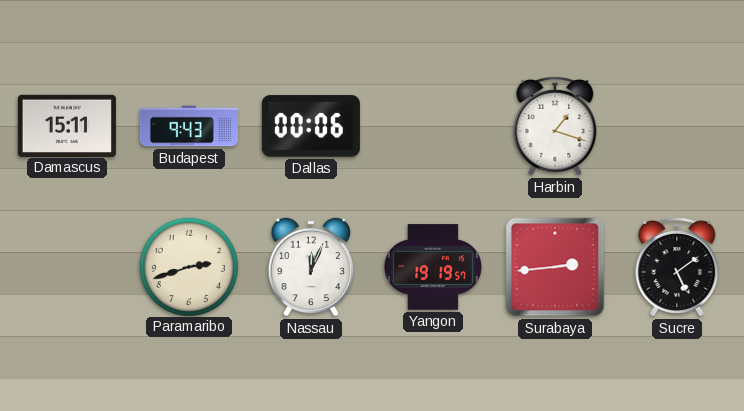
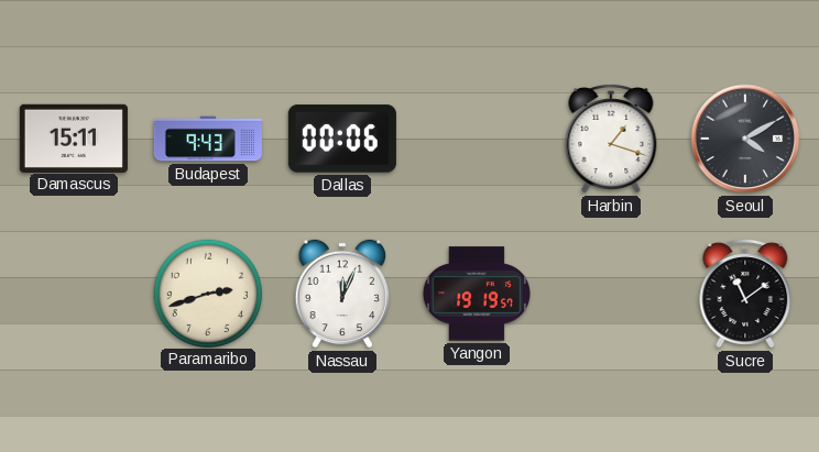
Seoul: none -> 4:10 (745, 139)
Surabaya: 2:44 -> none (555, 267)
Sucre: 5:09 -> 11:09 (745, 294)
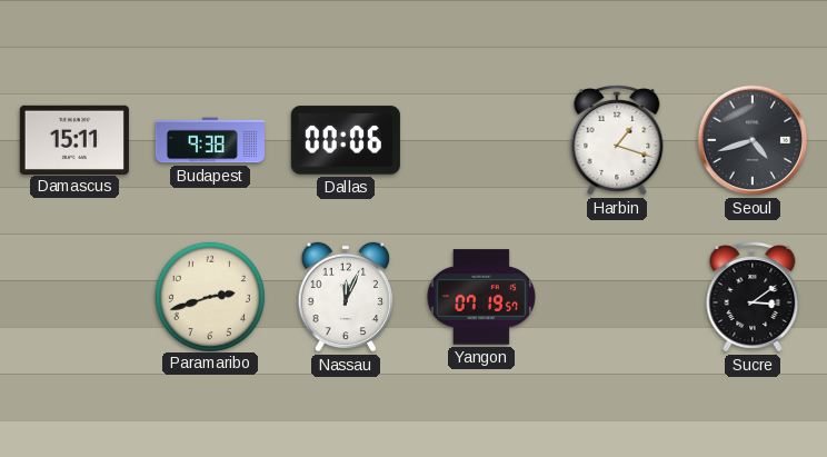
Budapest: 9:43 -> 9:38 (210, 140)
Seoul: 4:10 -> 4:42 (753, 140)
Yangon: 19:19 -> 07:19 (481, 297)
Sucre: 11:09 -> 3:09 (753, 297)
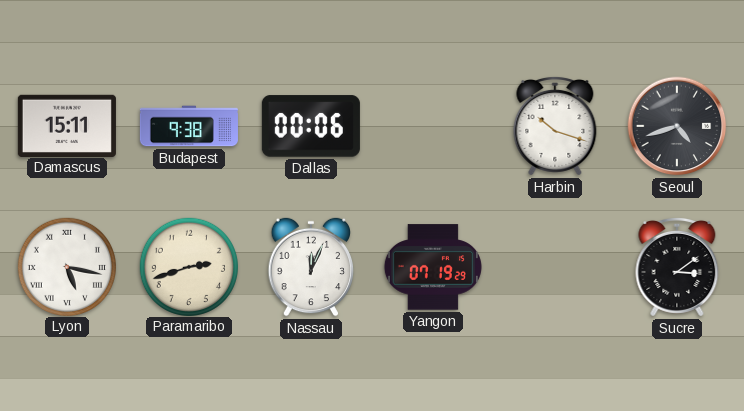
Harbin: 1:18 -> 10:18 (555, 126)
Lyon: none -> 5:17 (66, 266)
Yangon: 07:19:57 -> 07:19:29 (433, 267)
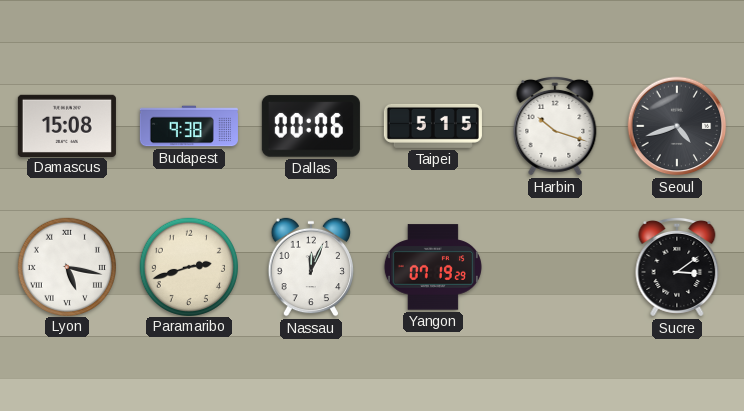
Damascus: 15:11 -> 15:08 (67, 125)
Taipei: none -> 5:15 (433, 126)
